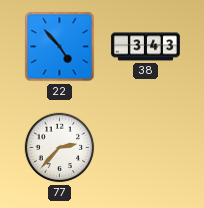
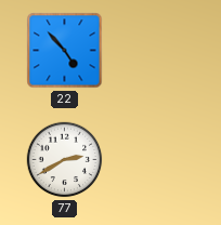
38: 3:43 -> none (145, 47)
77: 2:37 -> 2:40 (65, 160)
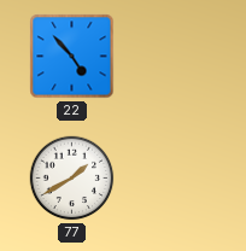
77: 2:40 -> 1:40 (72, 179)
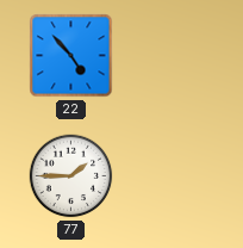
77: 1:40 -> 1:45 (71, 176)
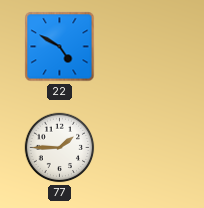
22: 4:53 -> 4:50 (60, 47)
